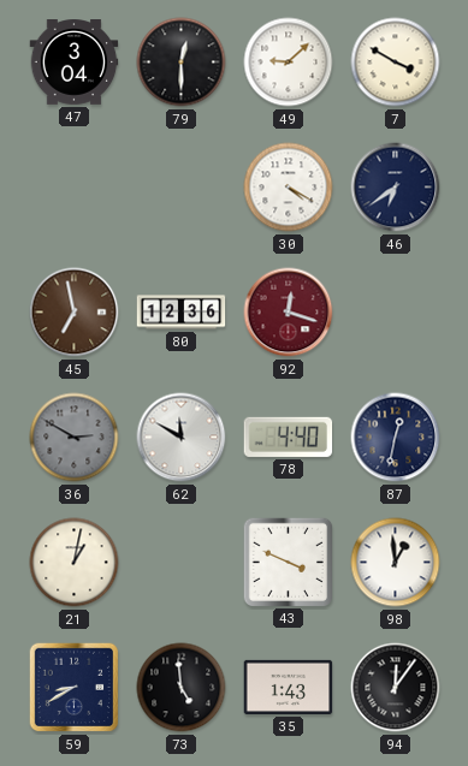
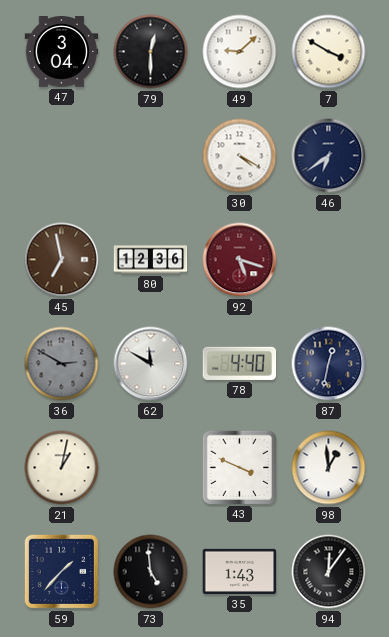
92: 12:18 -> 5:18 (240, 260)
59: 8:40 -> 1:37 (62, 572)
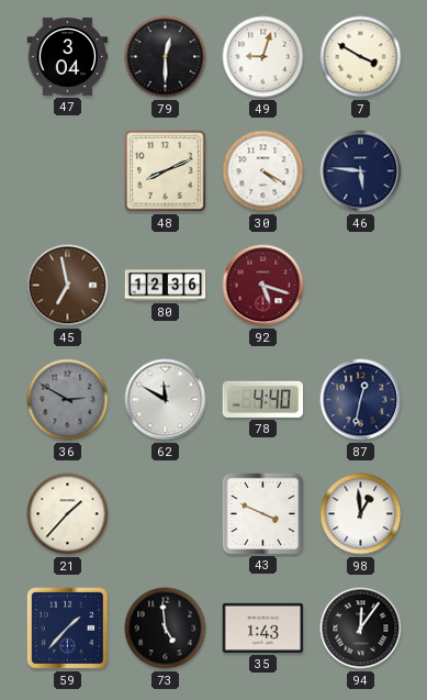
49: 9:08 -> 9:03 (263, 57)
48: none -> 8:11 (166, 171)
46: 6:39 -> 5:46 (361, 171)
21: 1:02 -> 1:37 (68, 514)
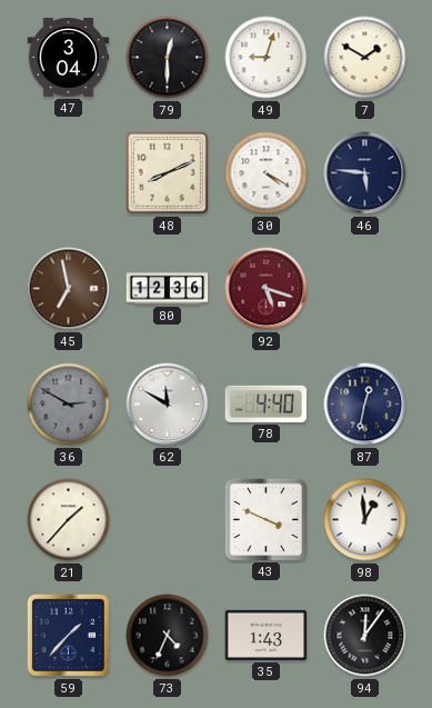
7: 3:50 -> 1:50 (365, 58)
73: 4:59 -> 4:34 (168, 636)
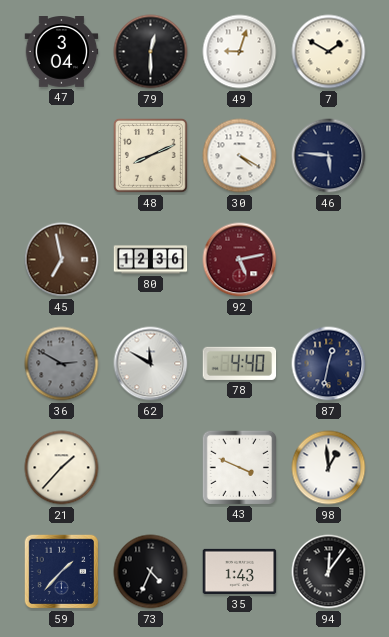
92: 5:18 -> 5:13 (240, 260)
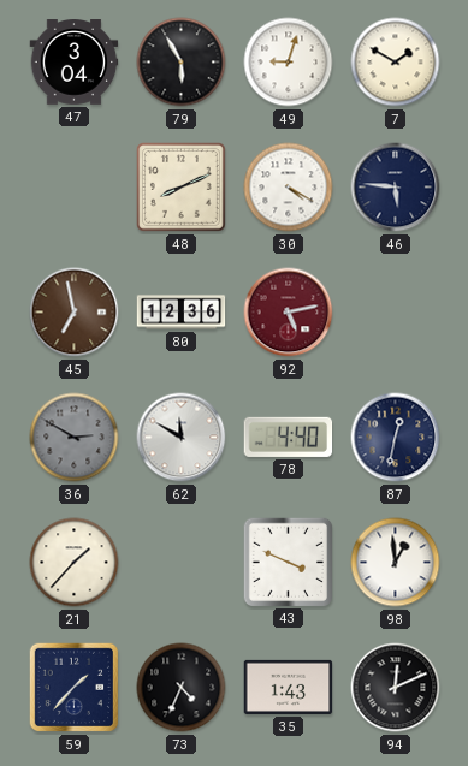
79: 12:30 -> 5:55 (182, 63)
94: 12:06 -> 12:11 (396, 688)
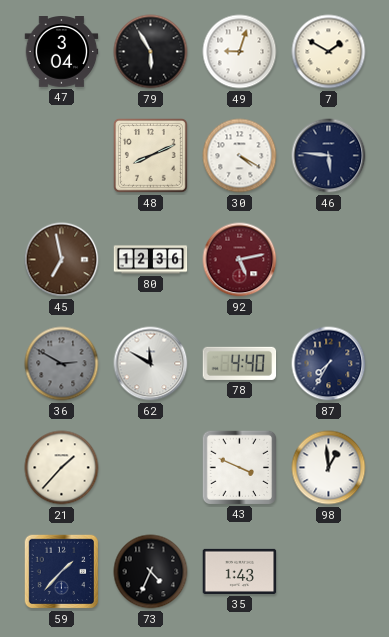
87: 12:32 -> 7:35 (329, 364)
94: 12:11 -> none (396, 688)
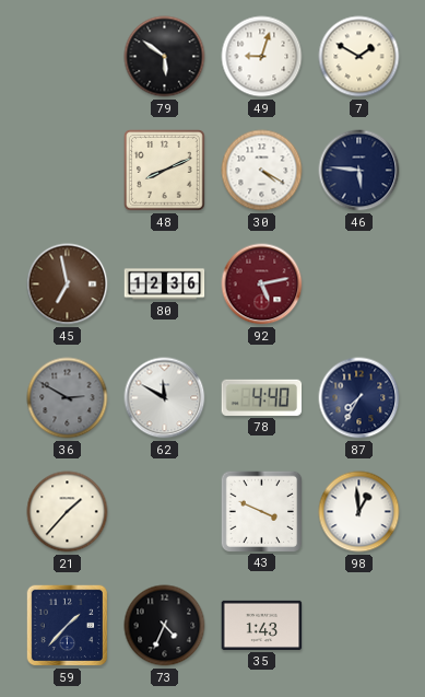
47: 3:04 -> none (62, 52)
79: 5:55 -> 5:51 (165, 57)
